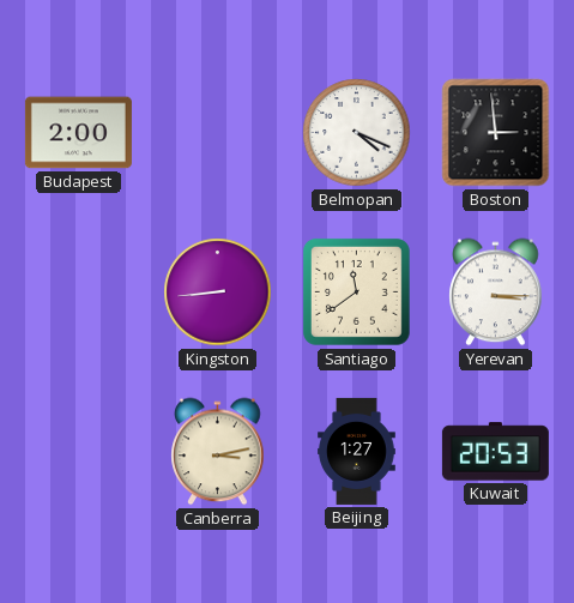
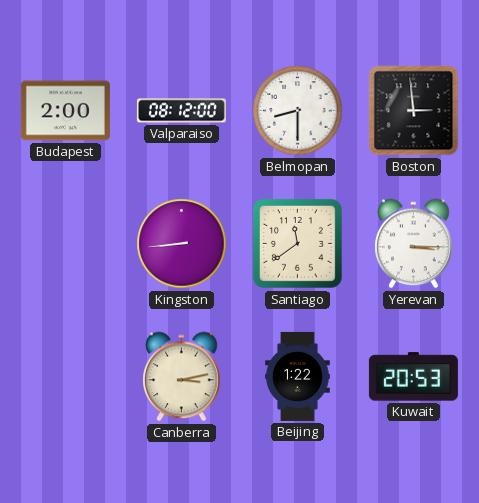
Valparaiso: none -> 08:12 (181, 111)
Belmopan: 4:19 -> 8:30 (298, 111)
Beijing: 1:27 -> 1:22 (298, 376)
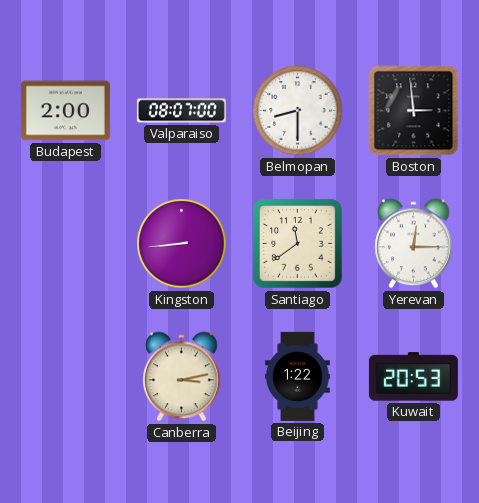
Valparaiso: 08:12 -> 08:07 (181, 111)
Yerevan: 3:15 -> 12:15 (414, 244)
